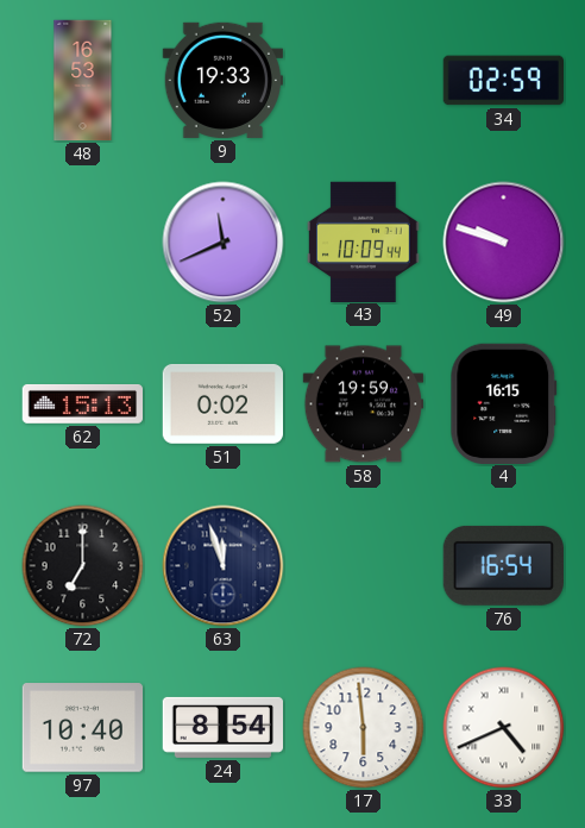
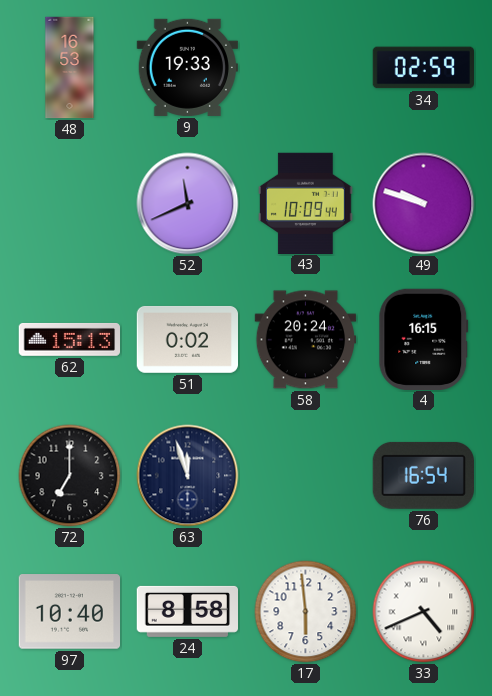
58: 19:59 -> 20:24 (306, 340)
24: 8:54 -> 8:58 (187, 611)
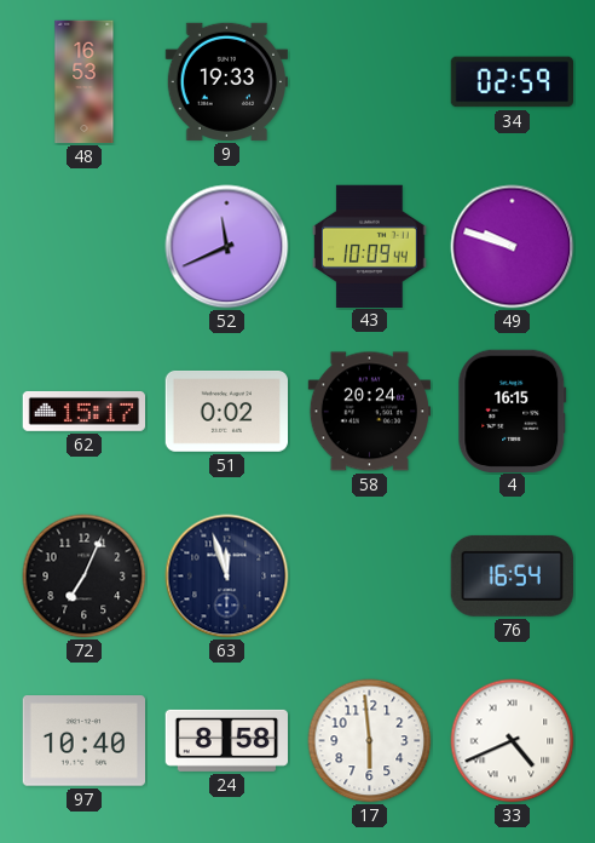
62: 15:13 -> 15:17 (83, 411)
72: 7:00 -> 7:04 (85, 577)
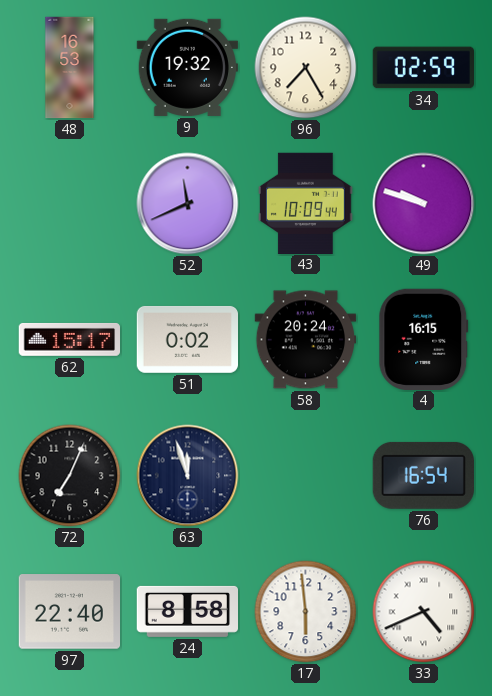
9: 19:33 -> 19:32 (187, 67)
96: none -> 7:25 (306, 68)
97: 10:40 -> 22:40 (69, 612)
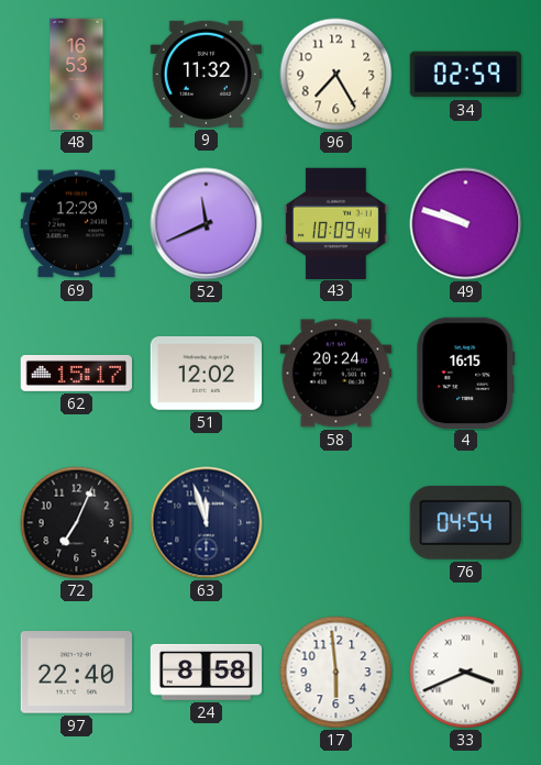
9: 19:32 -> 11:32 (206, 74)
69: none -> 12:29 (76, 224)
51: 0:02 -> 12:02 (206, 373)
76: 16:54 -> 04:54 (465, 522)
33: 4:41 -> 3:41 (466, 673)
